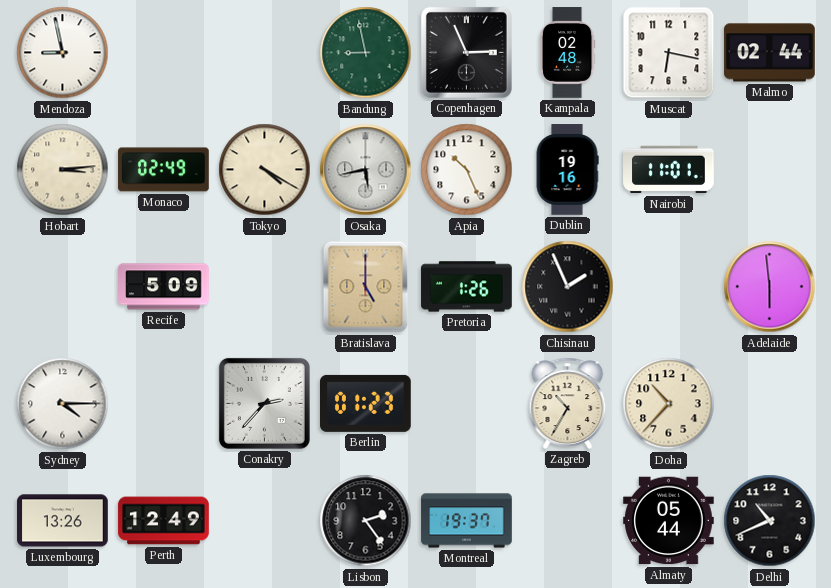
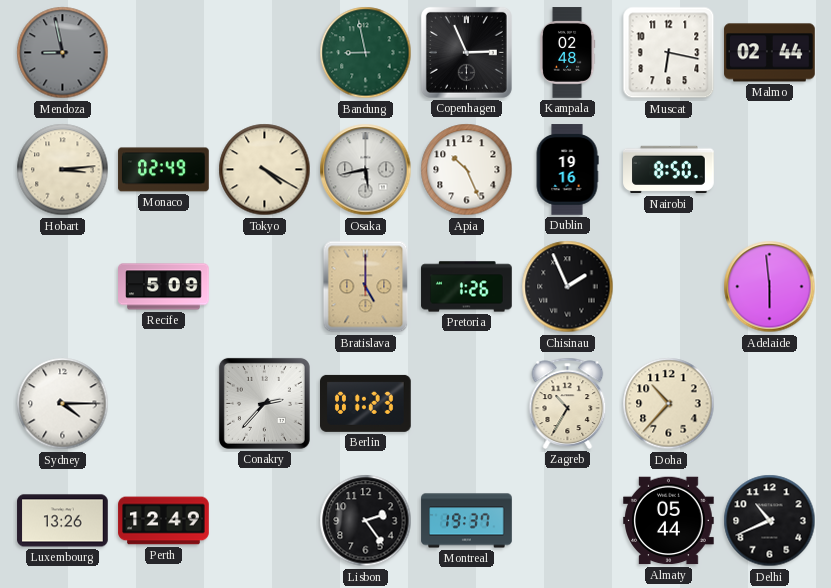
Mendoza dial: white -> grey (63, 53)
Nairobi: 11:01 -> 8:50 (669, 170)
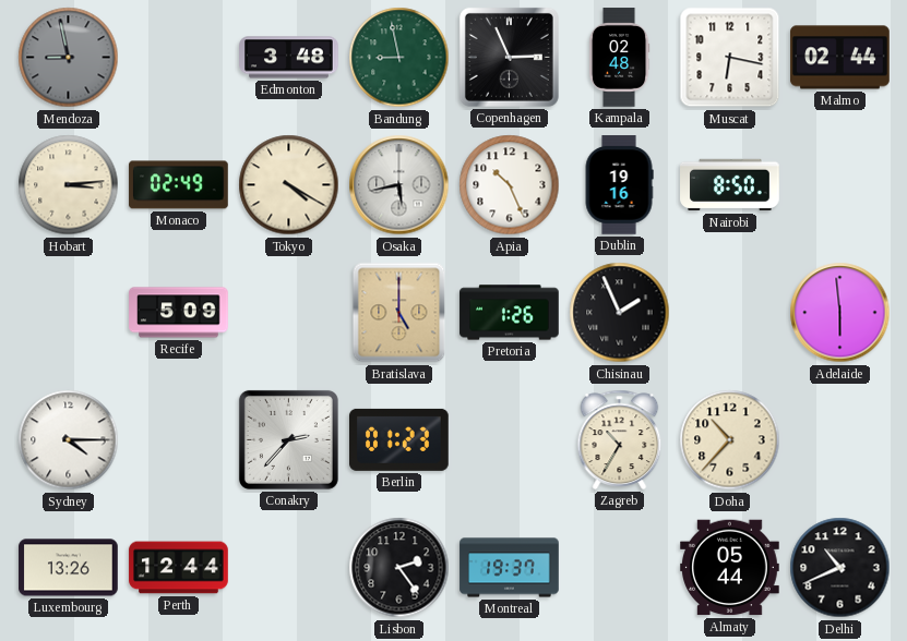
Edmonton: none -> 3:48 (289, 58)
Perth: 12:49 -> 12:44 (179, 568)
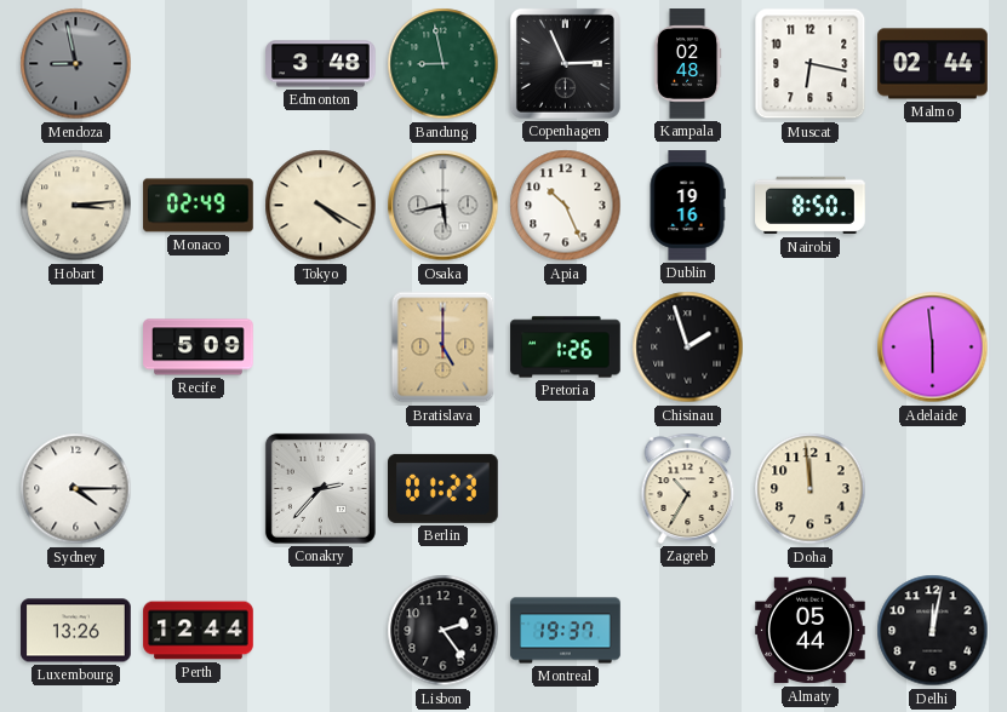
Chisinau: 1:56 -> 1:57 (688, 348)
Doha: 10:37 -> 11:59 (811, 489)
Delhi: 10:41 -> 12:02 (933, 631)
